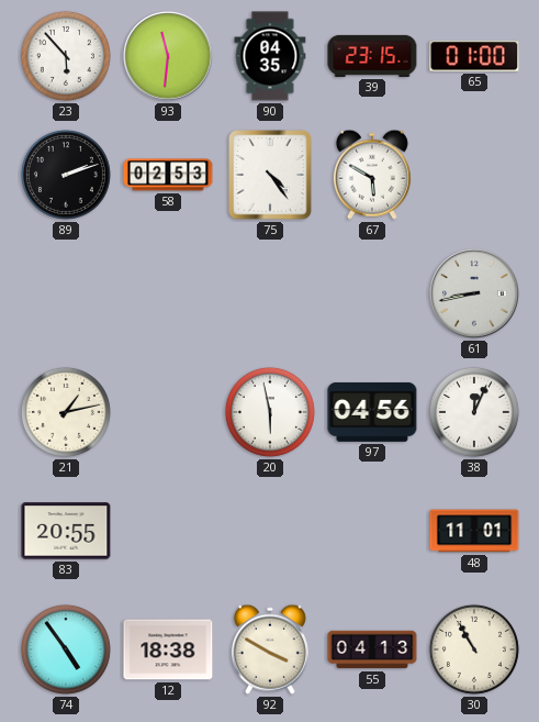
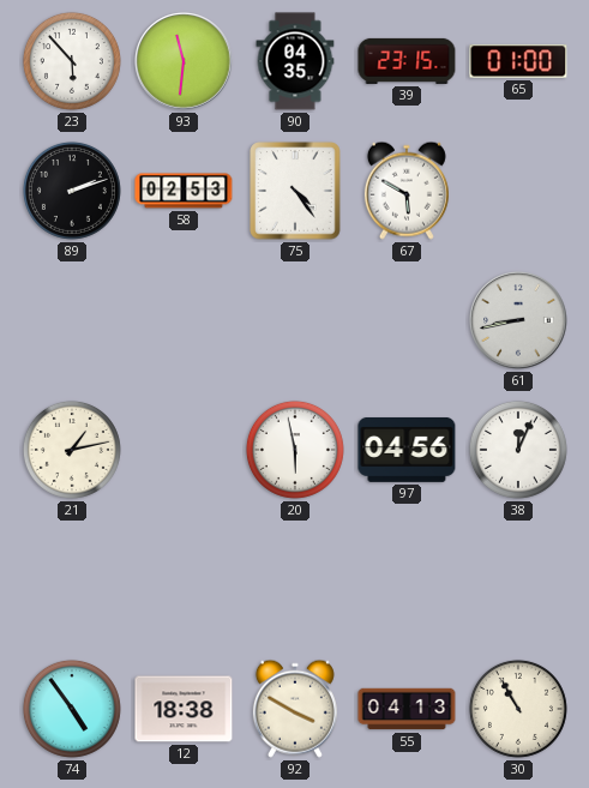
83: 20:55 -> none (66, 531)
48: 11:01 -> none (474, 531)
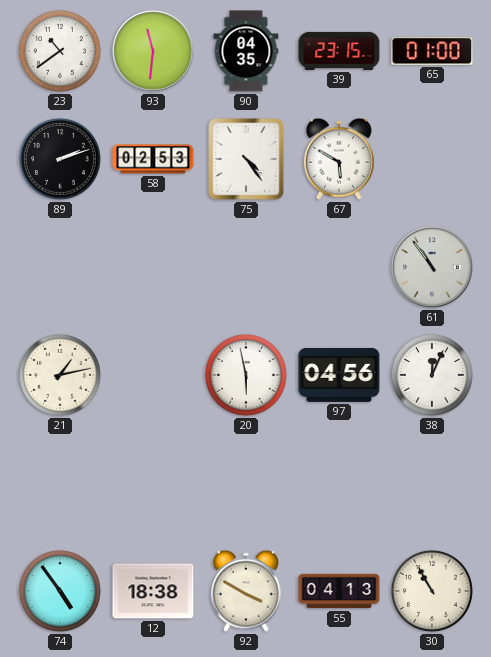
23: 5:53 -> 10:39 (60, 51)
61: 8:43 -> 10:54 (432, 267)
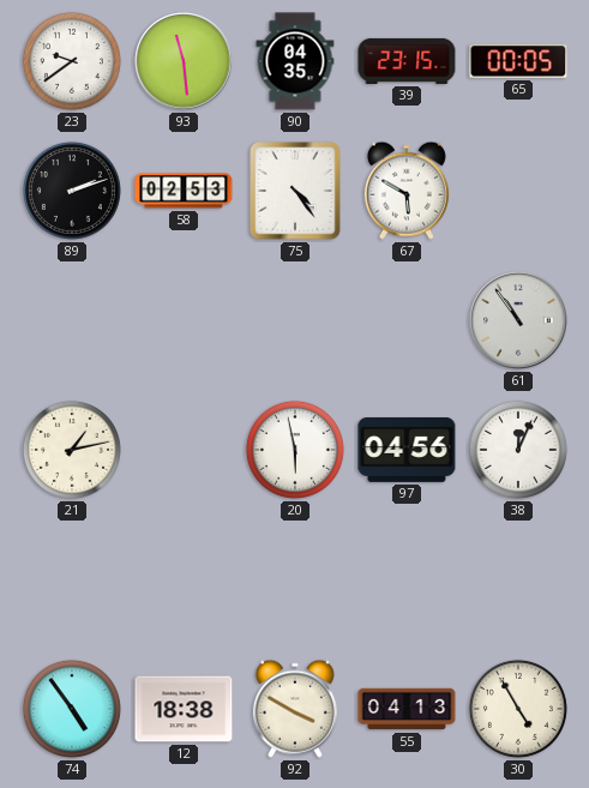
23: 10:39 -> 9:39 (72, 61)
93: 11:31 -> 11:29 (184, 61)
65: 01:00 -> 00:05 (518, 61)
30: 10:55 -> 4:55 (518, 709)
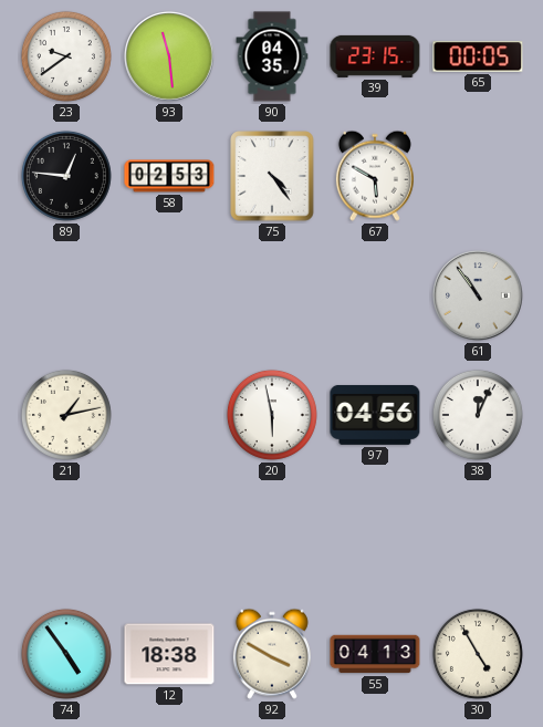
89: 2:12 -> 12:46 (66, 176)
